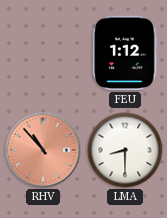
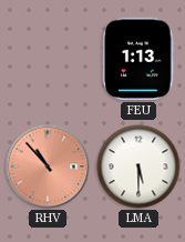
FEU: 1:12 -> 1:13 (138, 59)
LMA: 8:30 -> 5:30 (138, 167)
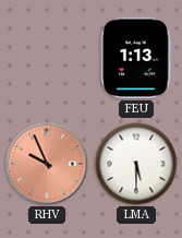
RHV: 10:53 -> 9:56 (47, 164)
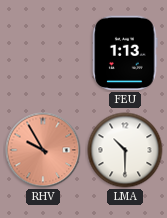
RHV: 9:56 -> 9:55 (43, 150)
LMA: 5:30 -> 10:30 (125, 150)
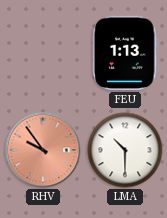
RHV: 9:55 -> 9:54 (43, 150)
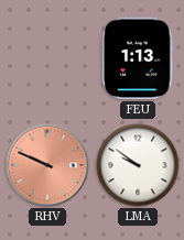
RHV: 9:54 -> 9:49 (47, 165)
LMA: 10:30 -> 9:51 (138, 165)
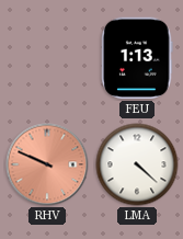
LMA: 9:51 -> 4:22 (137, 164)
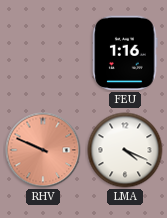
FEU: 1:13 -> 1:16 (125, 53)
LMA: 4:22 -> 4:19 (125, 150)
